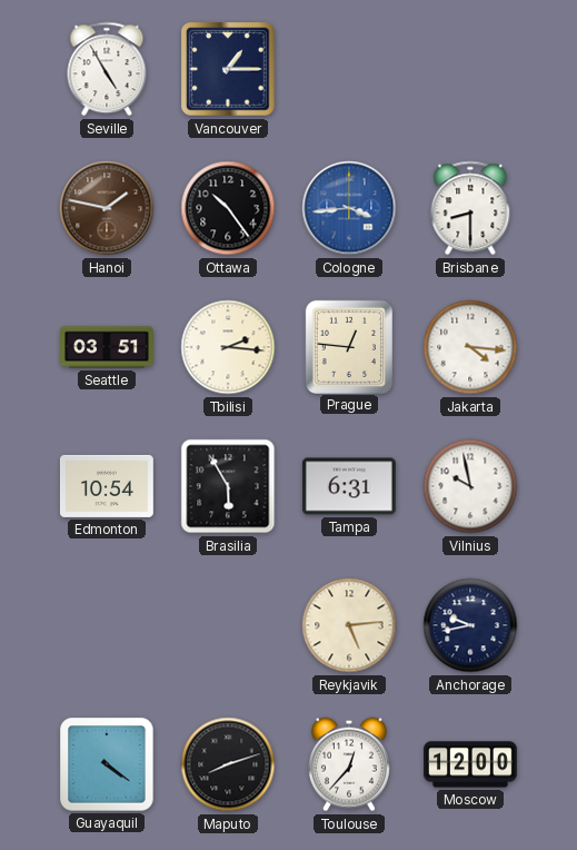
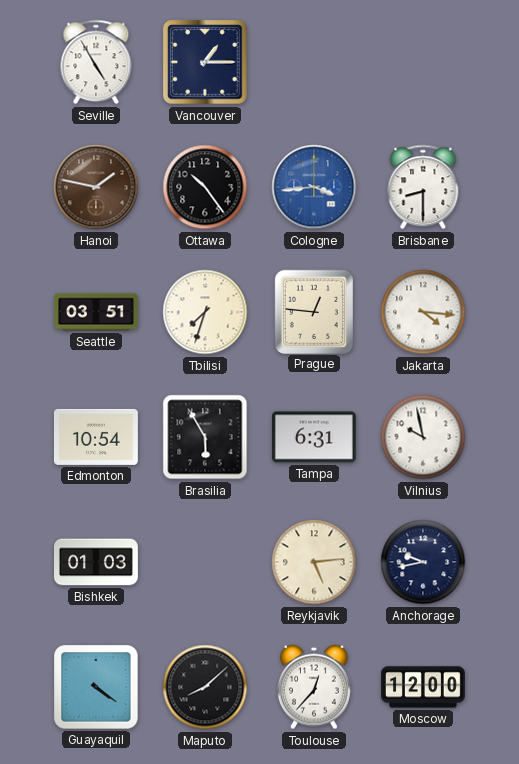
Tbilisi: 2:16 -> 7:33 (205, 312)
Bishkek: none -> 01:03 (97, 562)
Maputo: 8:12 -> 8:08 (205, 687)
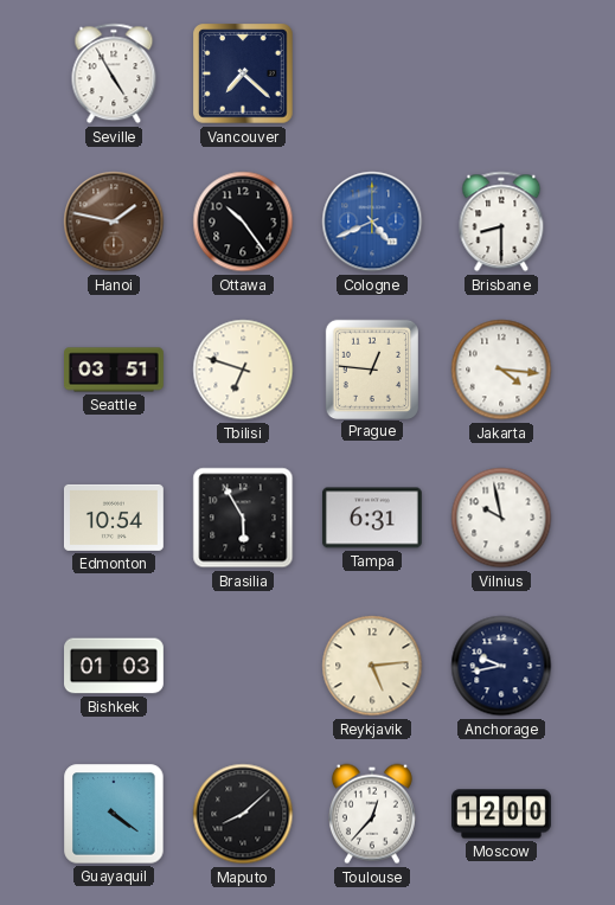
Vancouver: 1:15 -> 7:22 (243, 73)
Cologne: 3:44 -> 4:41 (372, 222)
Tbilisi: 7:33 -> 6:48 (243, 370)
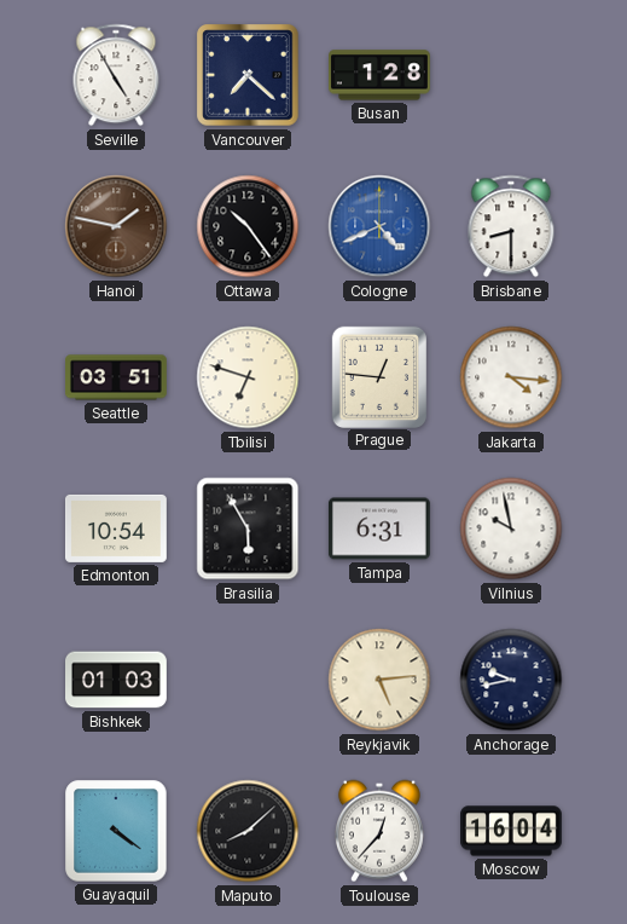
Busan: none -> 1:28 (381, 75)
Moscow: 12:00 -> 16:04 (512, 831)
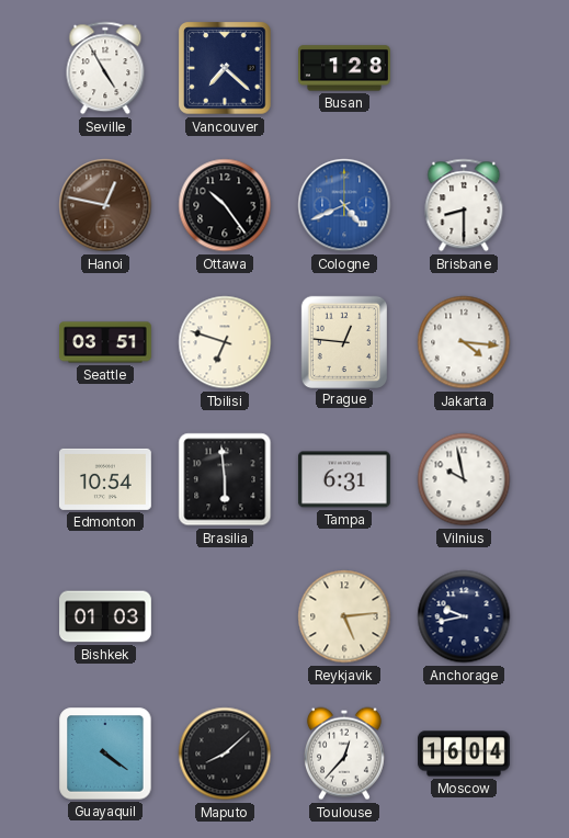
Hanoi: 1:47 -> 12:47 (105, 205)
Brasilia: 5:55 -> 5:59 (225, 479)
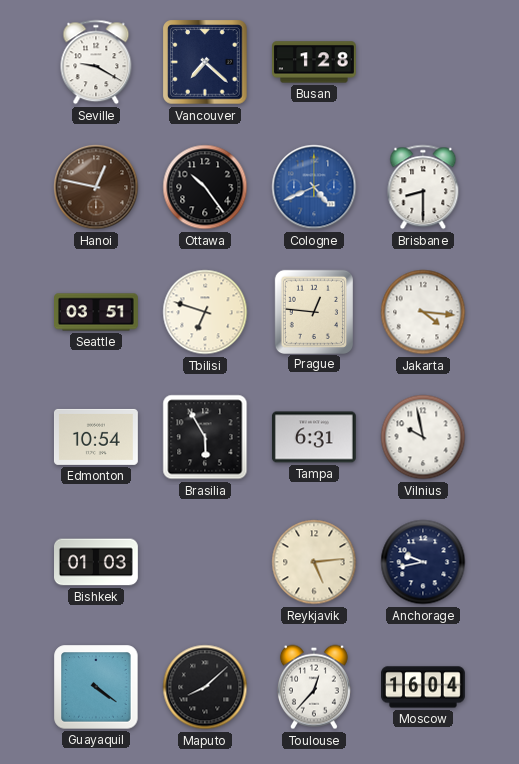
Seville: 4:55 -> 9:20 (96, 62)
Brasilia: 5:59 -> 5:55 (205, 437)
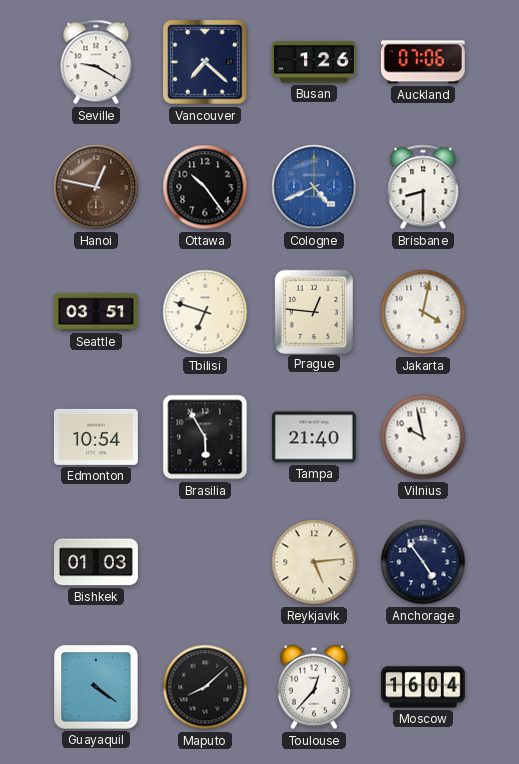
Busan: 1:28 -> 1:26 (315, 62)
Auckland: none -> 07:06 (423, 62)
Jakarta: 4:16 -> 4:02 (423, 312)
Tampa: 6:31 -> 21:40 (314, 437)
Anchorage: 9:43 -> 4:54 (423, 562)
